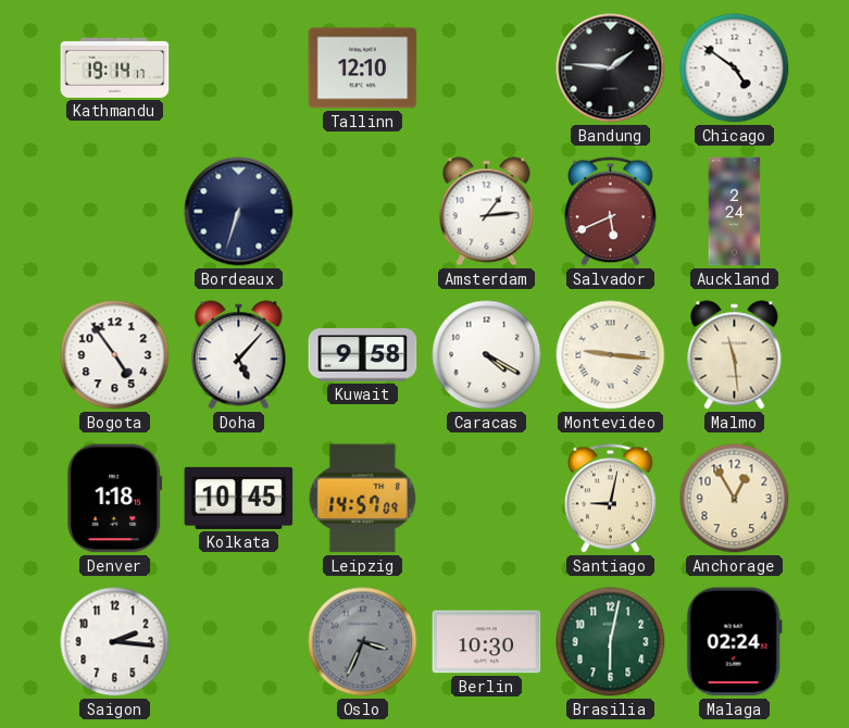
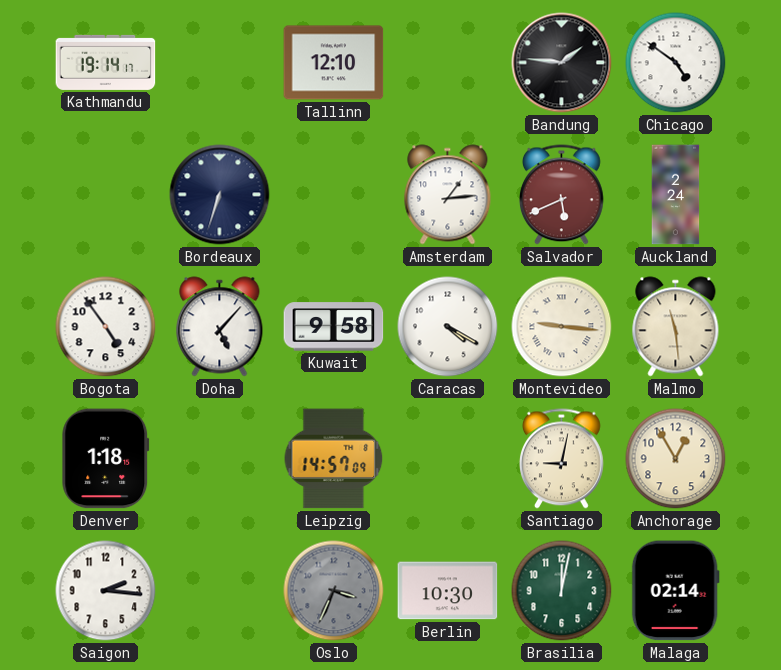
Kolkata: 10:45 -> none (239, 498)
Brasilia: 6:02 -> 12:02 (562, 591)
Malaga: 02:24 -> 02:14 (675, 591)
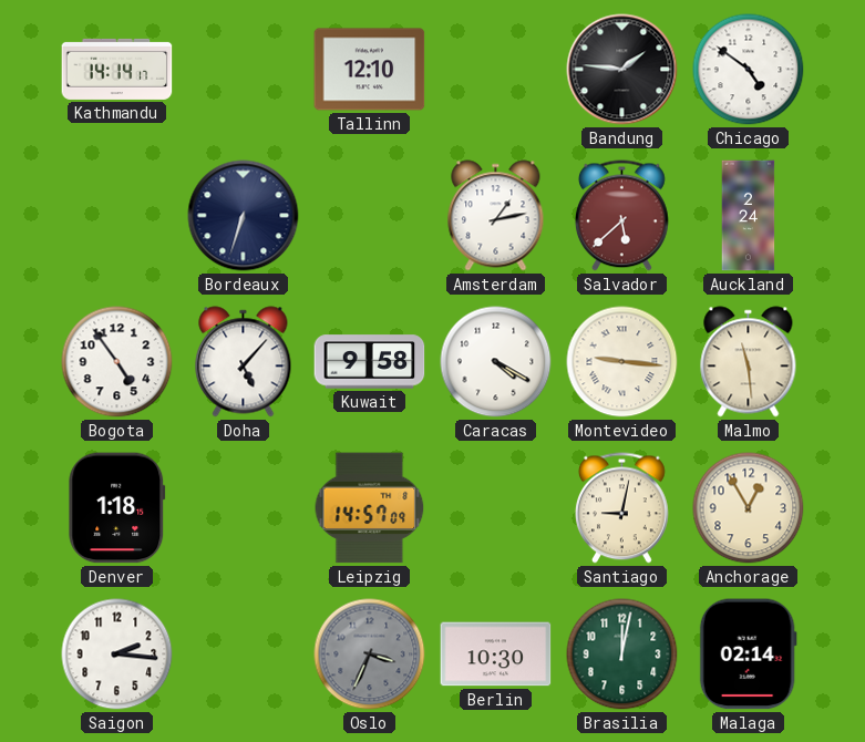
Kathmandu: 19:14 -> 14:14 (117, 69)
Amsterdam: 1:14 -> 1:13 (496, 216)
Salvador: 5:41 -> 5:38 (621, 216)
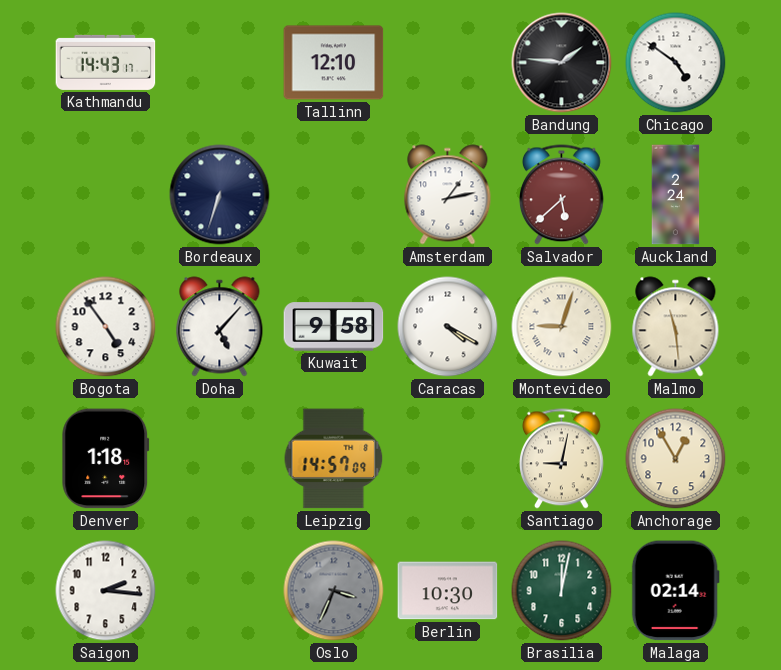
Kathmandu: 14:14 -> 14:43 (106, 62)
Montevideo: 9:16 -> 9:03 (562, 327)
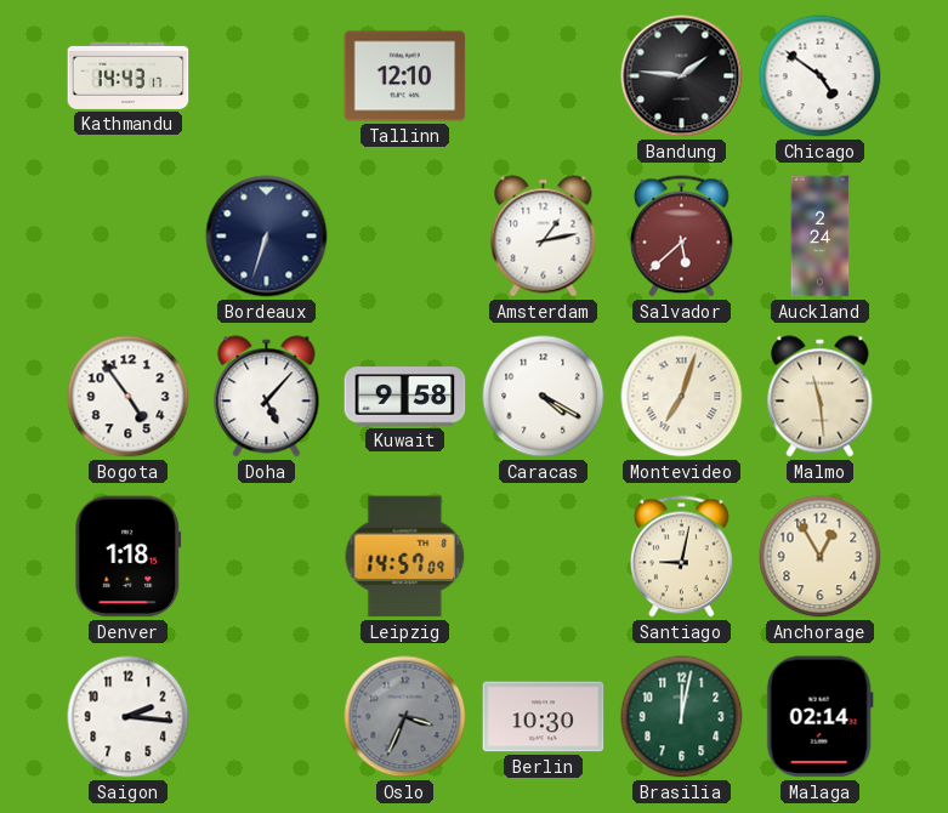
Montevideo: 9:03 -> 7:03 (682, 397)
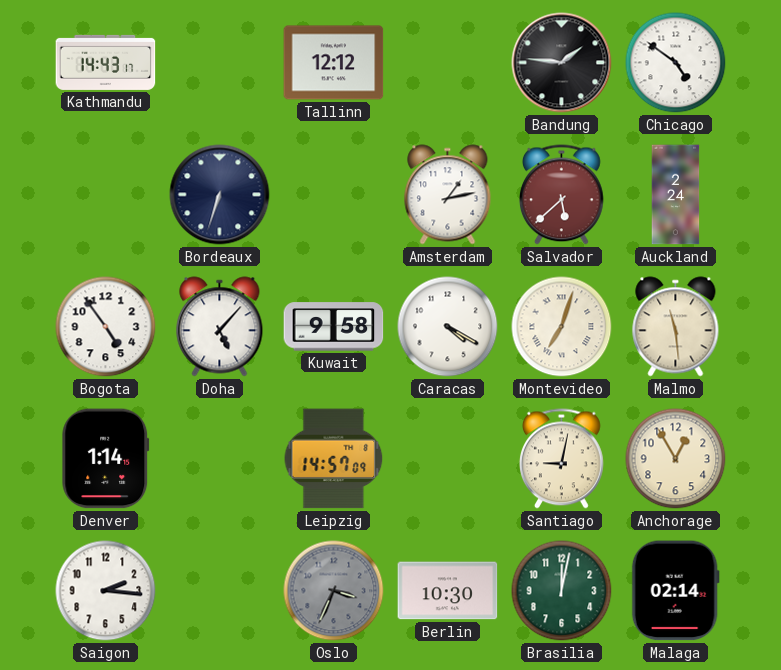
Tallinn: 12:10 -> 12:12 (334, 63)
Denver: 1:18 -> 1:14 (106, 459)
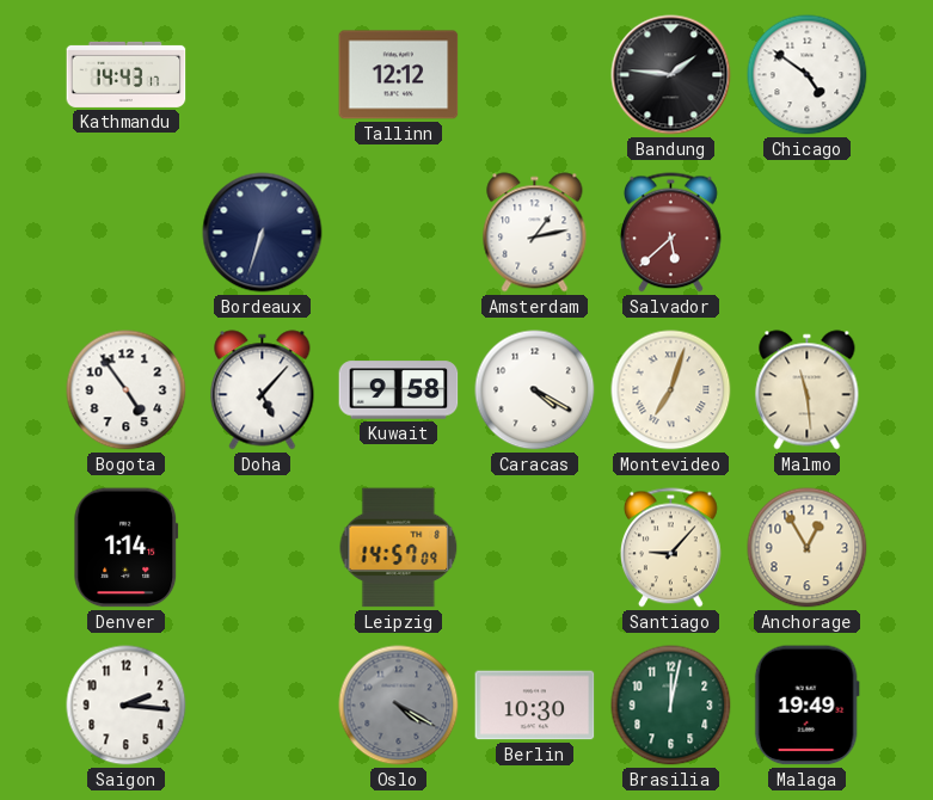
Auckland: 2:24 -> none (676, 195)
Santiago: 9:02 -> 9:07 (670, 548)
Oslo: 3:34 -> 4:20 (399, 706)
Malaga: 02:14 -> 19:49 (806, 706)
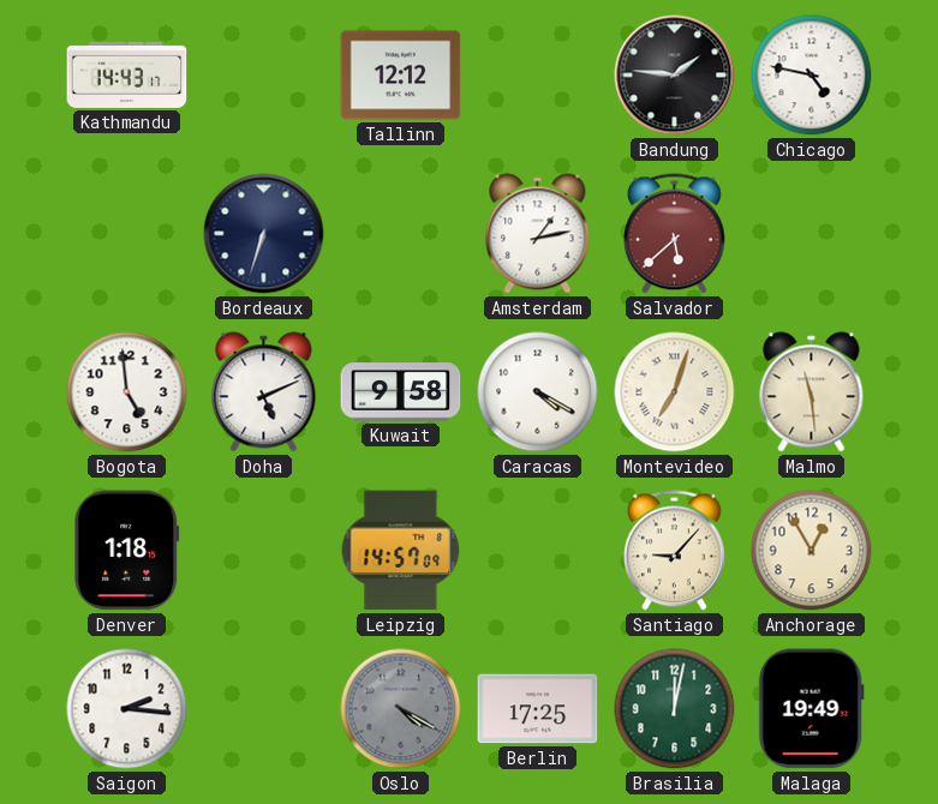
Chicago: 4:51 -> 4:47 (812, 76)
Bogota: 4:54 -> 4:59 (127, 392)
Doha: 5:07 -> 5:11 (264, 392)
Denver: 1:14 -> 1:18 (127, 551)
Berlin: 10:30 -> 17:25 (538, 709)
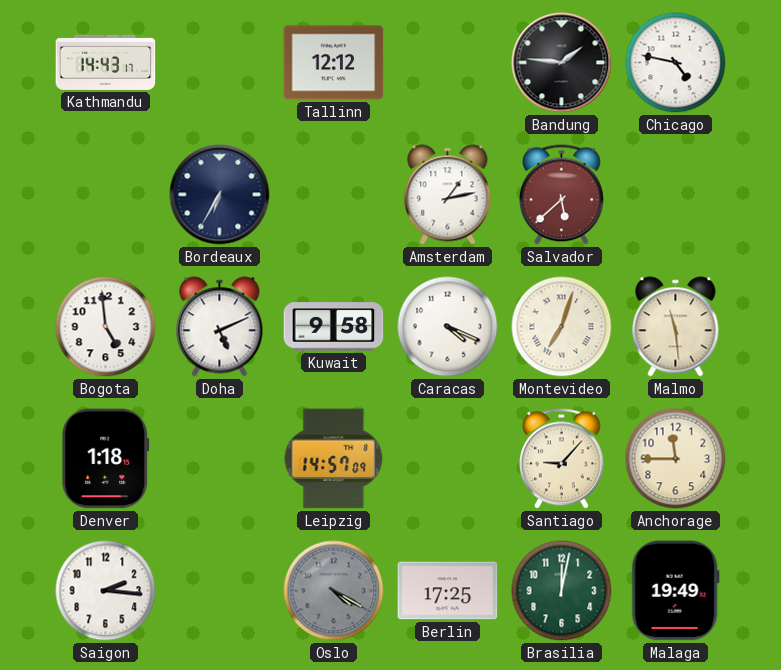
Bordeaux: 6:33 -> 6:35 (220, 195)
Caracas: 4:20 -> 4:19 (448, 327)
Anchorage: 12:55 -> 11:45 (676, 459)
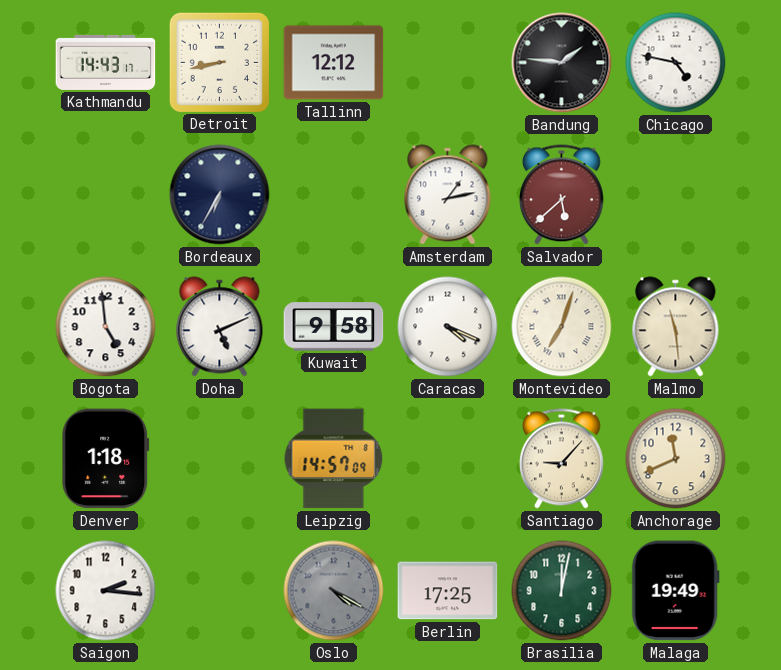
Detroit: none -> 8:43 (219, 62)
Anchorage: 11:45 -> 11:41 (676, 459)
